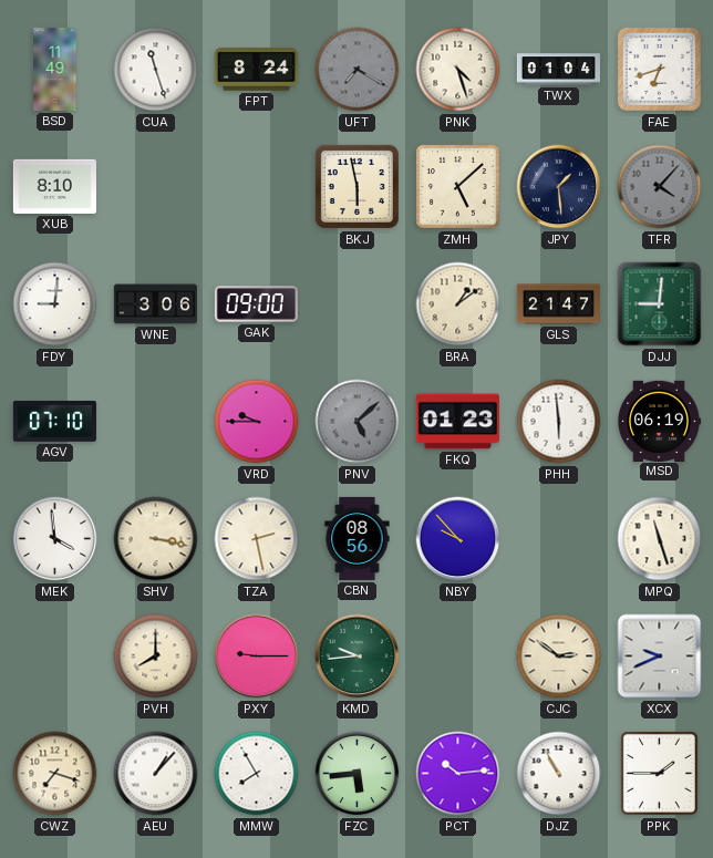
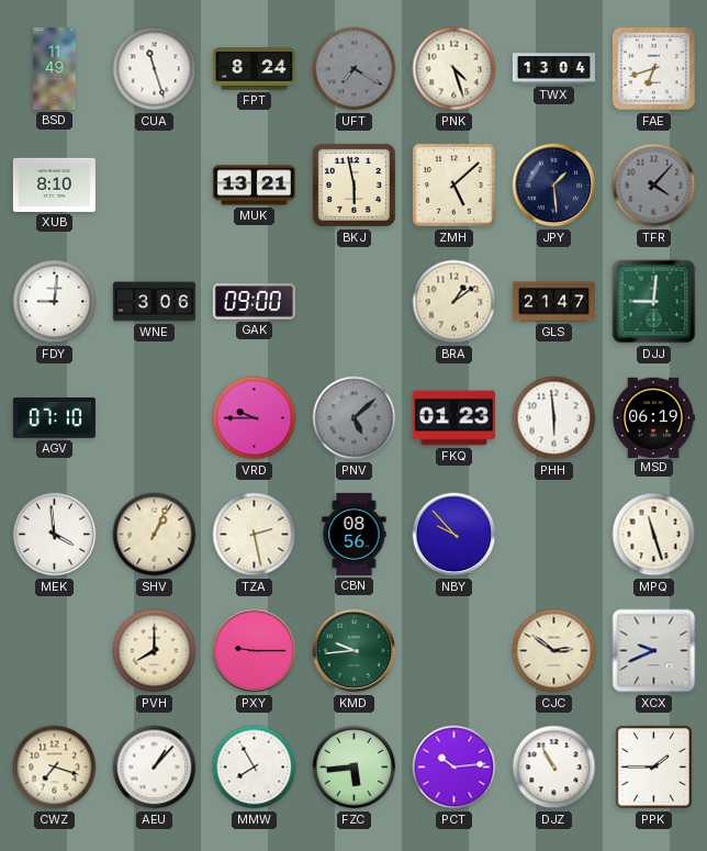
TWX: 01:04 -> 13:04 (553, 69)
MUK: none -> 13:21 (254, 186)
SHV: 3:17 -> 1:04 (155, 535)
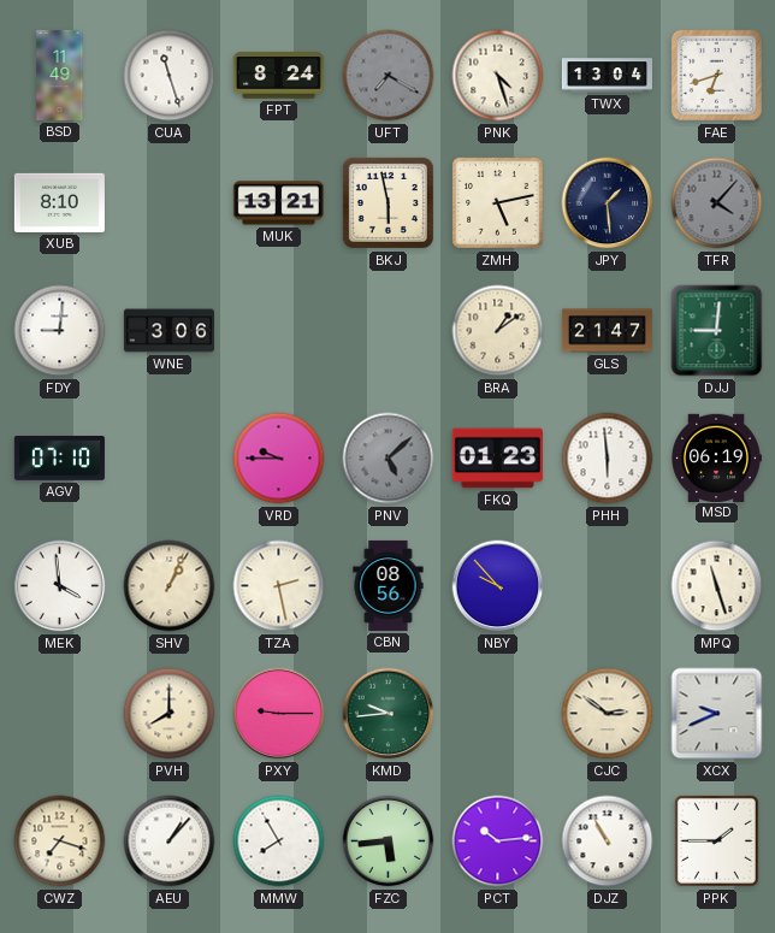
ZMH: 5:08 -> 5:13 (498, 203)
GAK: 09:00 -> none (254, 302)
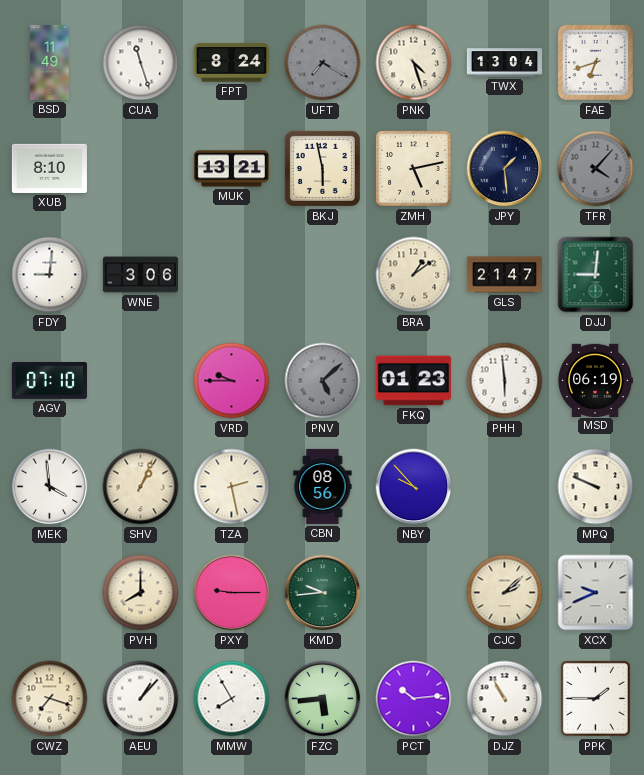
MPQ: 11:27 -> 9:49 (596, 487)
CJC: 2:51 -> 2:08 (505, 593)
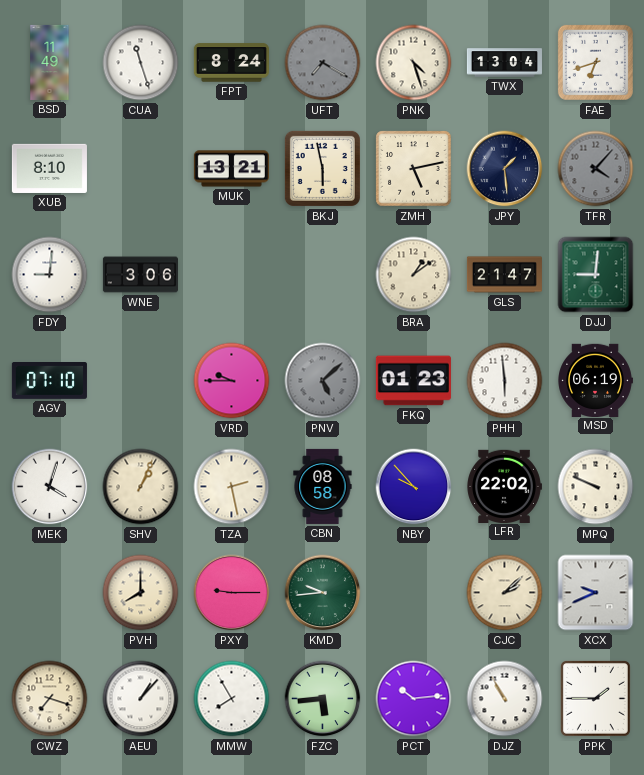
MEK: 3:59 -> 4:03 (50, 487)
CBN: 08:56 -> 08:58 (323, 486)
LFR: none -> 22:02 (504, 486)
